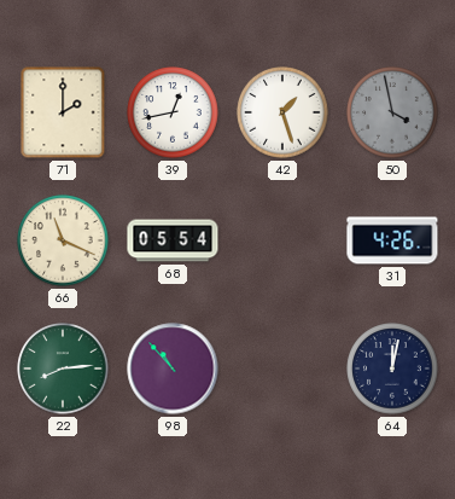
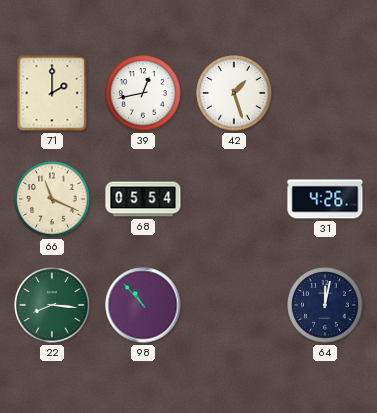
50: 3:58 -> none (392, 112)
22: 8:14 -> 8:16 (52, 305)
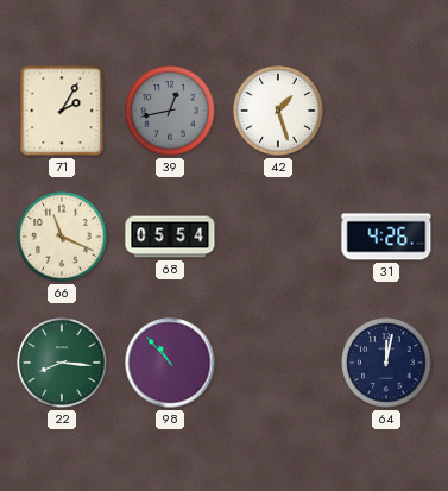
71: 2:00 -> 2:05 (62, 111)
39 dial: white -> grey (170, 111)
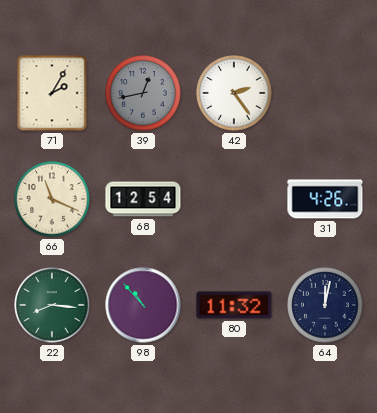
42: 1:27 -> 2:24 (234, 93)
68: 05:54 -> 12:54 (143, 199)
80: none -> 11:32 (234, 305)
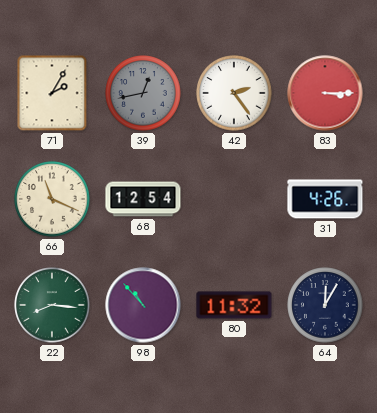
83: none -> 3:15 (325, 93)
64: 12:02 -> 12:05 (325, 305)
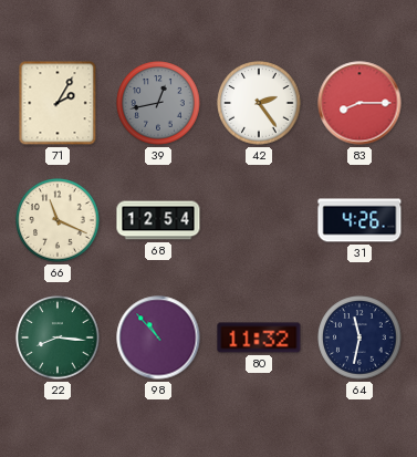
83: 3:15 -> 8:15 (359, 103)
64: 12:05 -> 11:32 (359, 337)
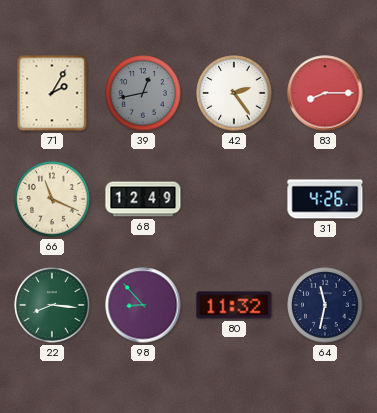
68: 12:54 -> 12:49 (143, 199)
98: 10:53 -> 8:53 (143, 305)
